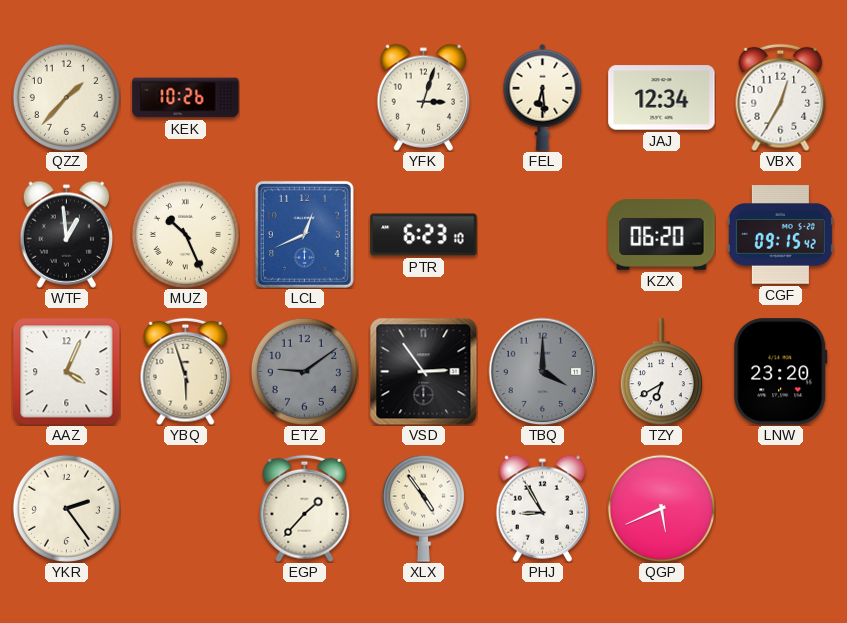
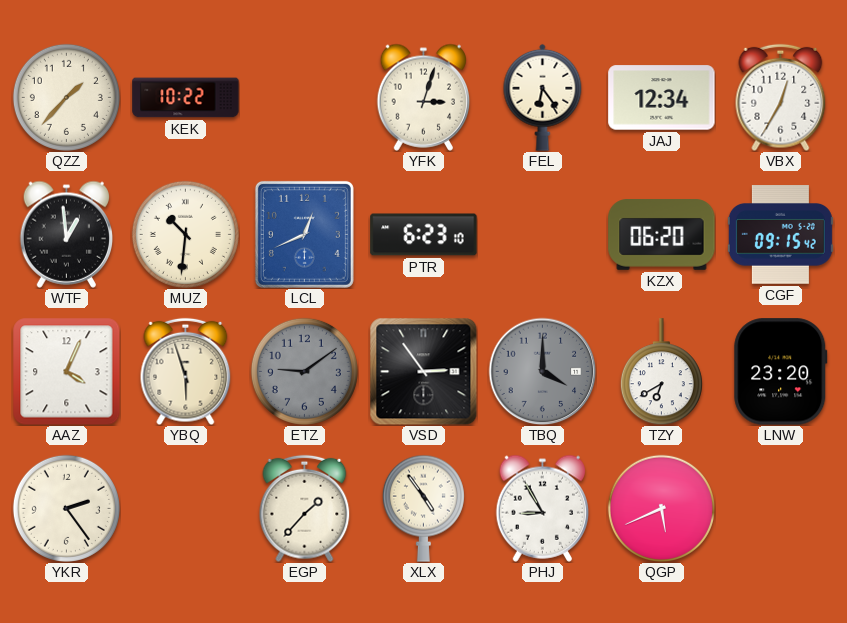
KEK: 10:26 -> 10:22 (186, 98)
FEL: 6:29 -> 6:24 (543, 97)
MUZ: 10:26 -> 10:31 (185, 234)
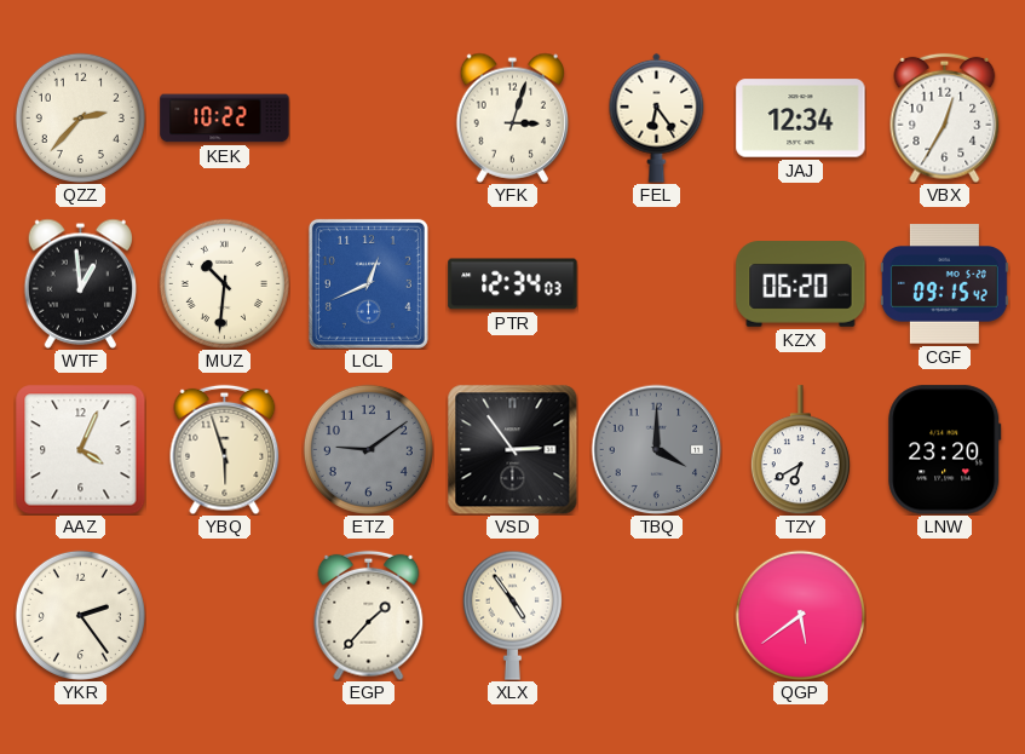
QZZ: 1:37 -> 2:37 (80, 117)
PTR: 6:23 -> 12:34 (513, 284)
PHJ: 8:55 -> none (542, 508)
QGP: 5:41 -> 5:39 (800, 615)
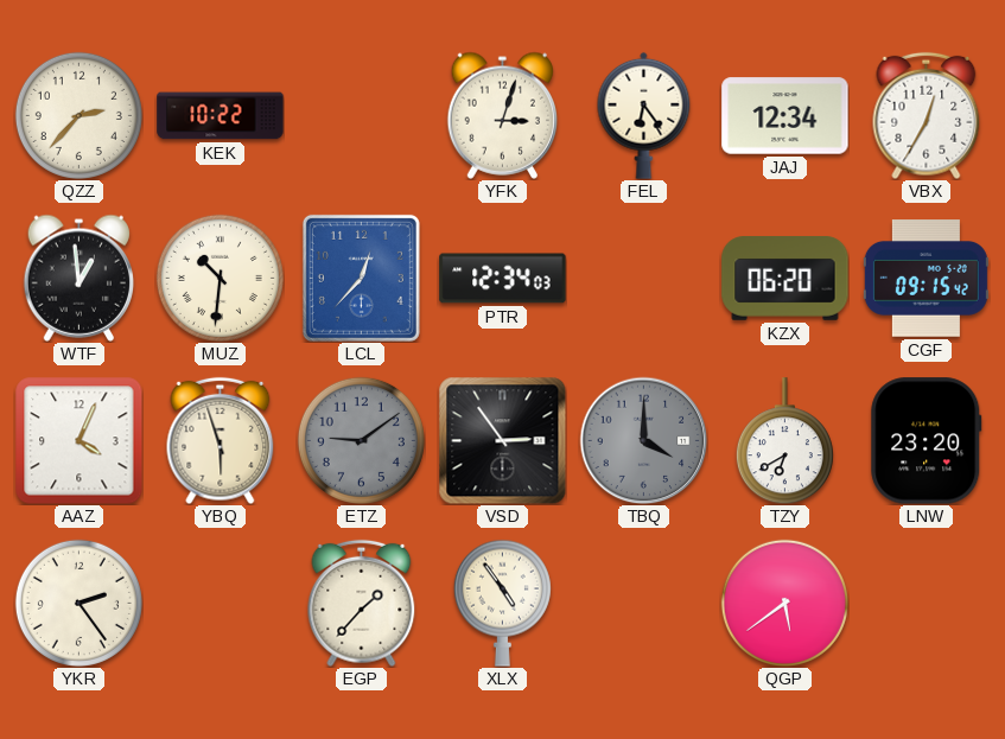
LCL: 12:41 -> 12:37 (361, 278)
